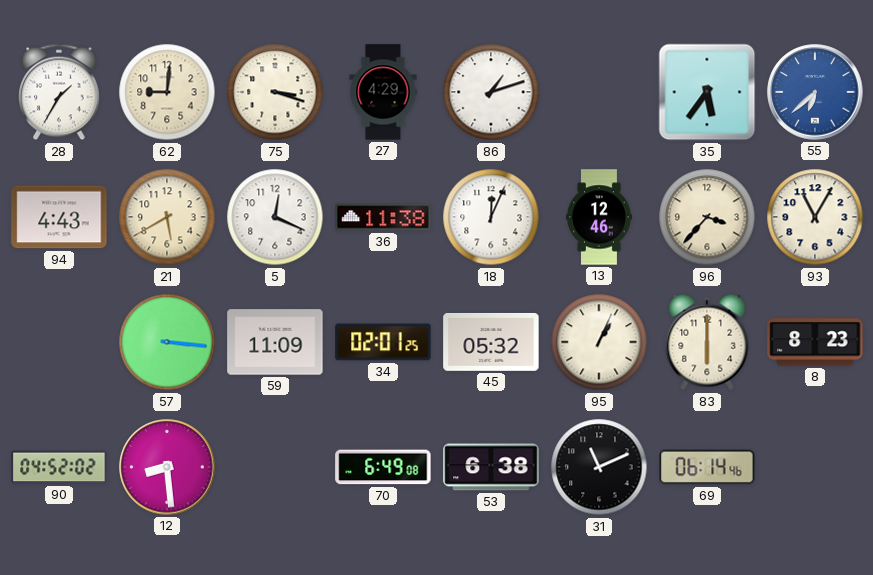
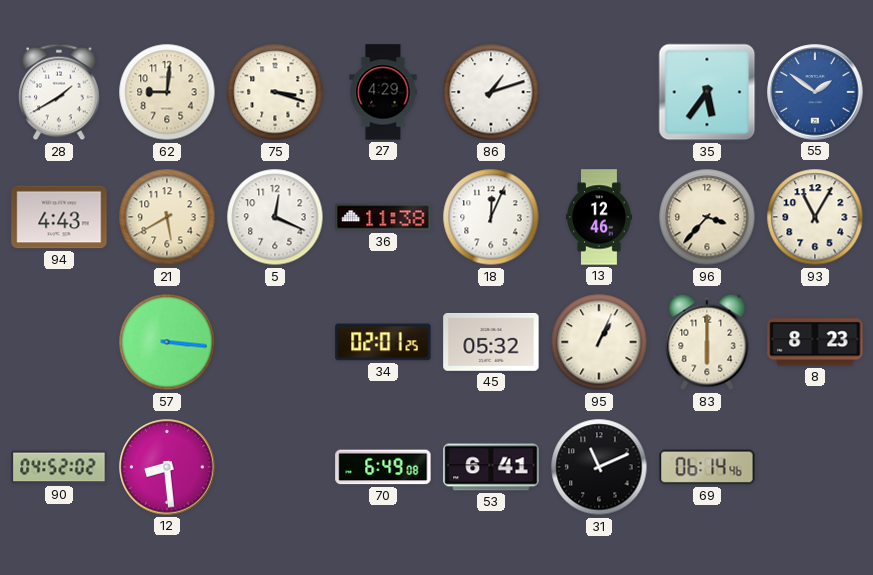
28: 1:35 -> 1:40 (60, 92)
55: 6:38 -> 1:51 (815, 92)
59: 11:09 -> none (275, 342)
53: 6:38 -> 6:41 (491, 467)
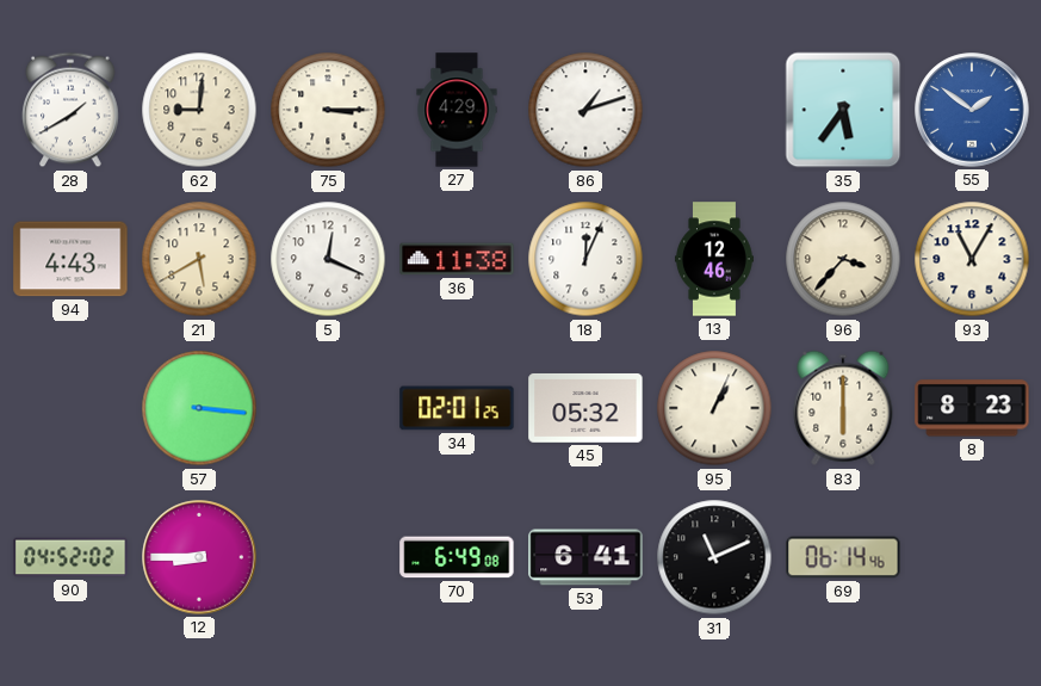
75: 3:18 -> 3:15 (328, 110)
12: 8:29 -> 8:45 (199, 557)
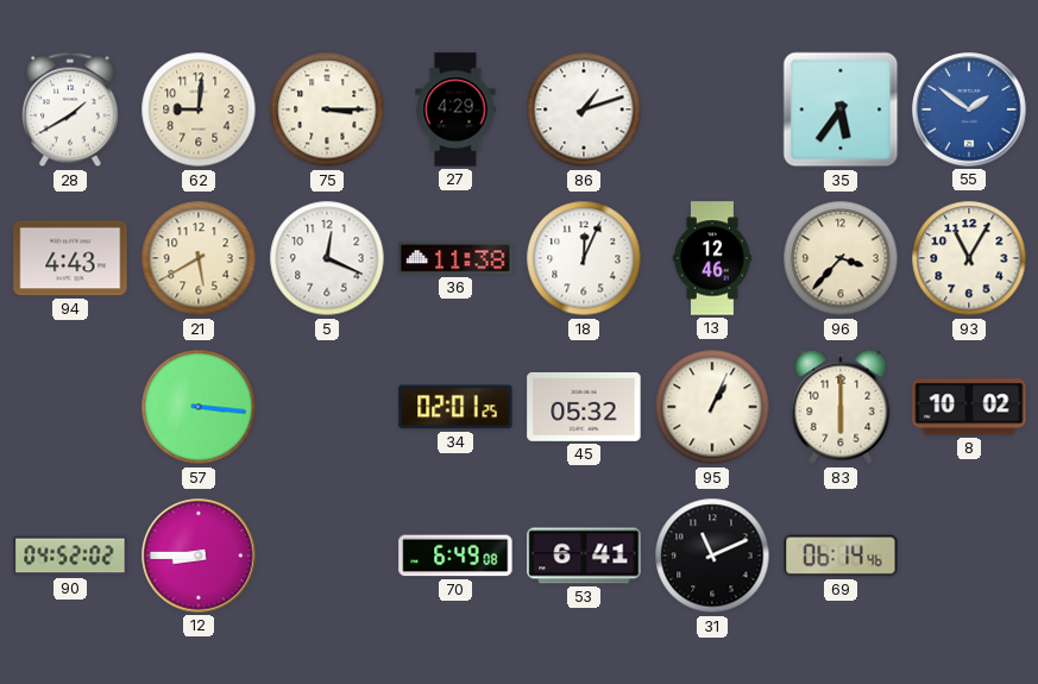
8: 8:23 -> 10:02 (969, 407)
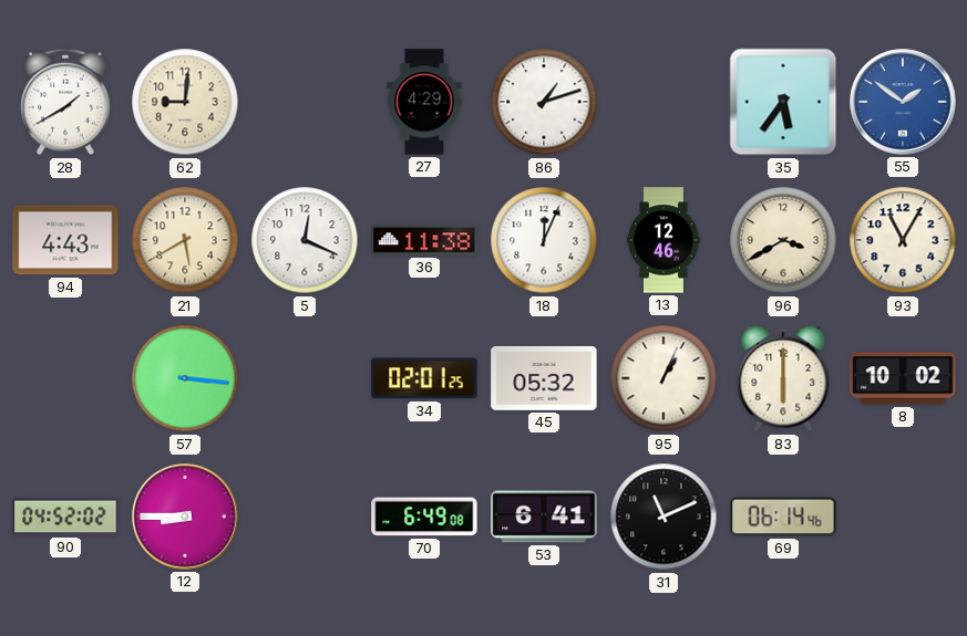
75: 3:15 -> none (327, 109)
96: 3:37 -> 3:40 (783, 240)
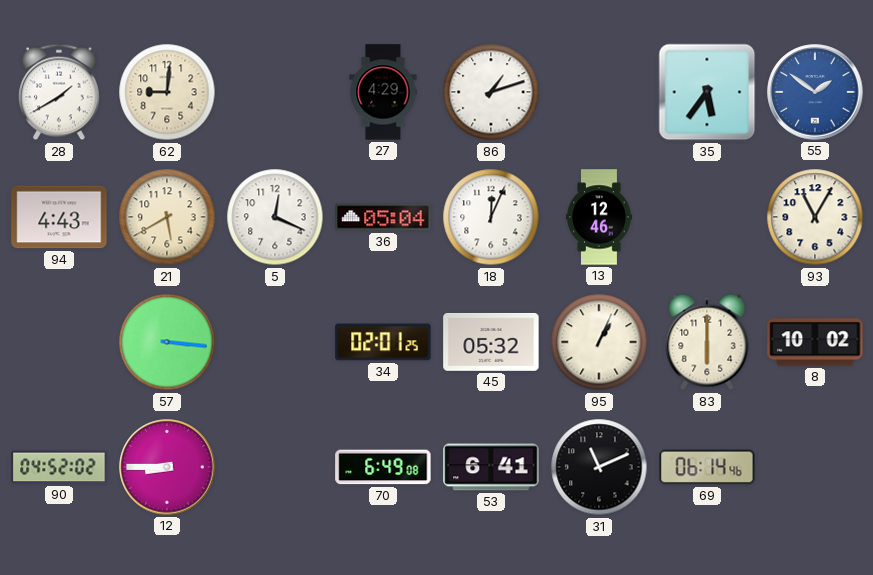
36: 11:38 -> 05:04 (383, 217)
96: 3:40 -> none (783, 240)
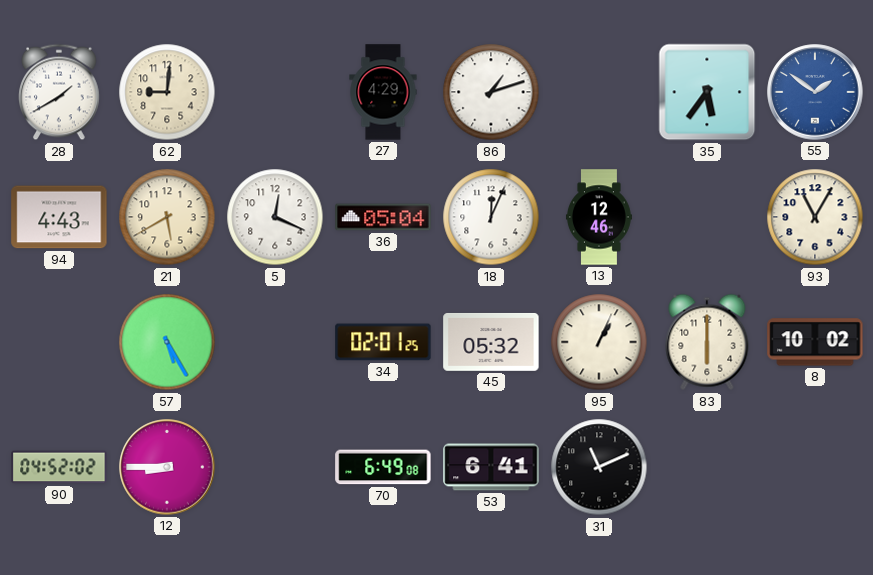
57: 3:16 -> 5:25 (167, 342)
69: 06:14 -> none (707, 467)
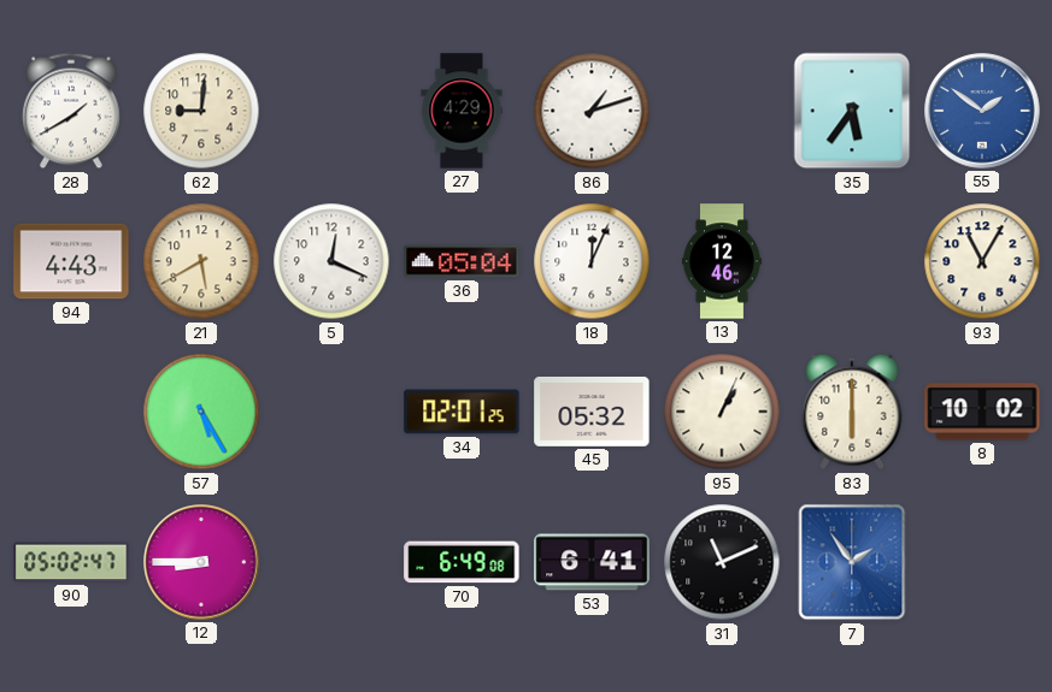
90: 04:52 -> 05:02 (71, 562)
7: none -> 1:54 (852, 562)
